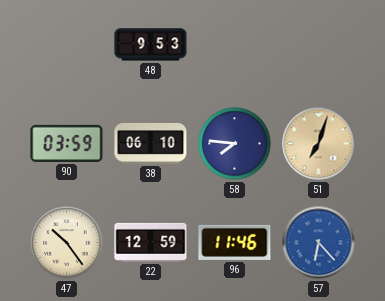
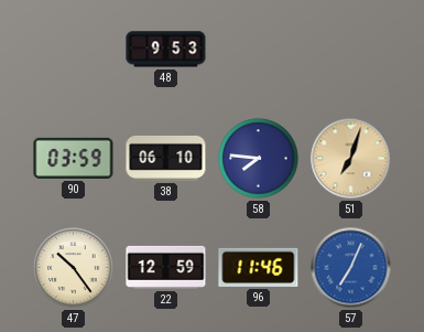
57: 6:23 -> 7:04 (351, 268)
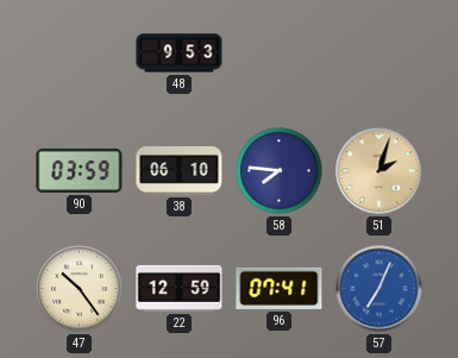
51: 7:03 -> 2:03 (379, 171)
96: 11:46 -> 07:41 (280, 288)
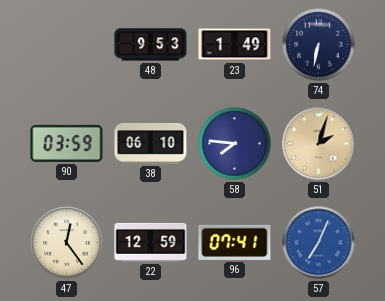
23: none -> 1:49 (235, 45)
74: none -> 6:32 (319, 45)
47: 10:24 -> 12:24 (67, 243)
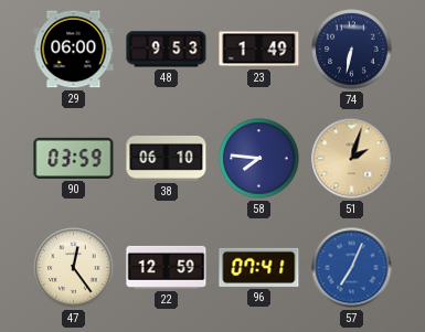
29: none -> 06:00 (74, 50)
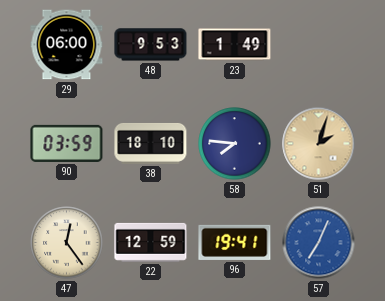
74: 6:32 -> none (352, 50)
38: 06:10 -> 18:10 (151, 143)
96: 07:41 -> 19:41 (235, 242)
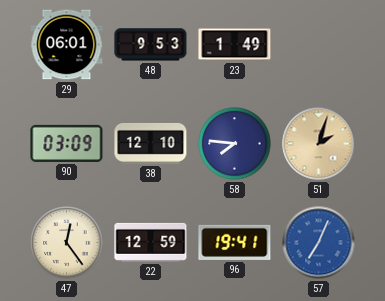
29: 06:00 -> 06:01 (67, 45)
90: 03:59 -> 03:09 (67, 143)
38: 18:10 -> 12:10 (151, 143)
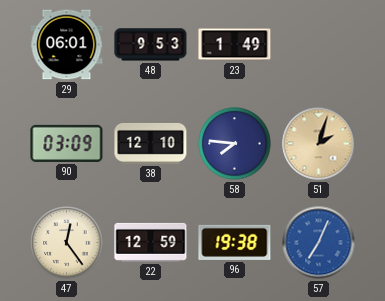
96: 19:41 -> 19:38 (235, 242)
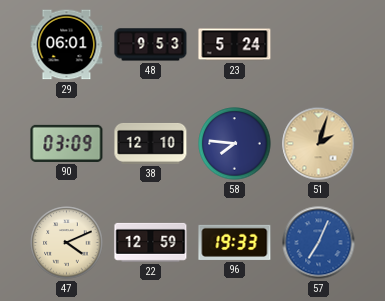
23: 1:49 -> 5:24 (235, 45)
47: 12:24 -> 4:11 (67, 243)
96: 19:38 -> 19:33 (235, 242)
